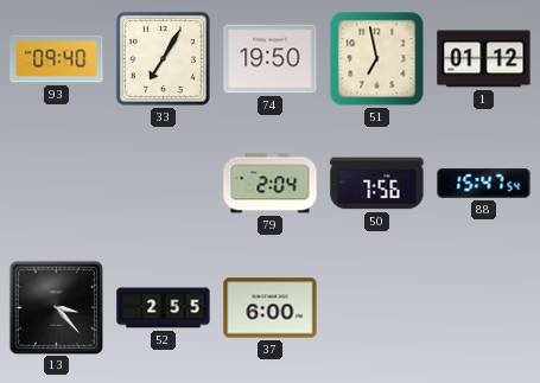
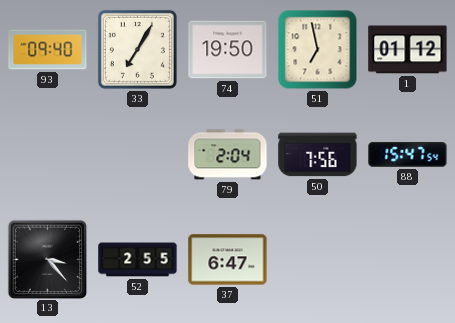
37: 6:00 -> 6:47 (228, 260)
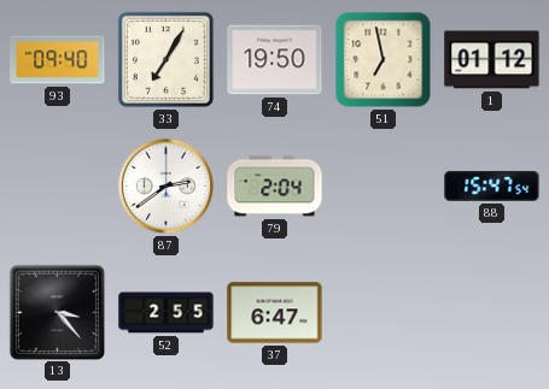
87: none -> 2:39 (165, 185)
50: 7:56 -> none (318, 155)
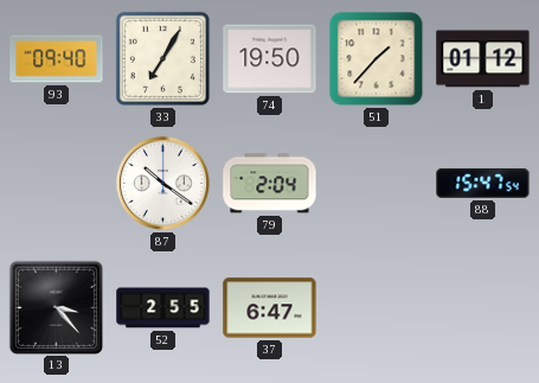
51: 6:58 -> 1:37 (377, 59)
87: 2:39 -> 10:21 (162, 183)
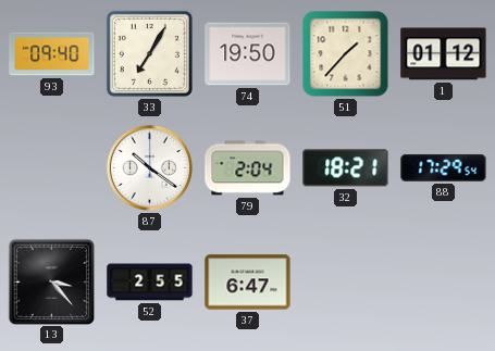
32: none -> 18:21 (346, 168)
88: 15:47 -> 17:29 (444, 167)
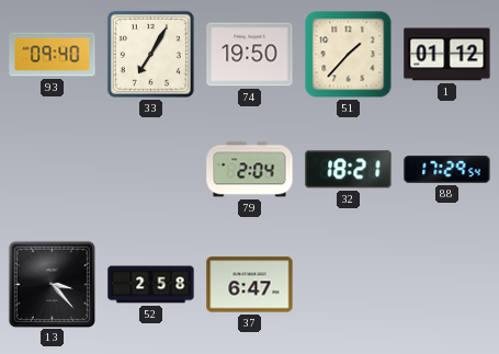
87: 10:21 -> none (149, 167)
52: 2:55 -> 2:58 (151, 285)
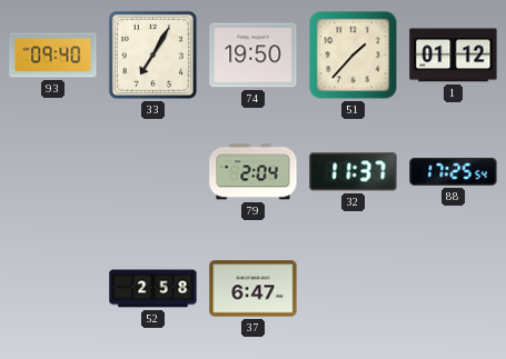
32: 18:21 -> 11:37 (354, 172)
88: 17:29 -> 17:25 (454, 171)
13: 3:23 -> none (52, 284)
